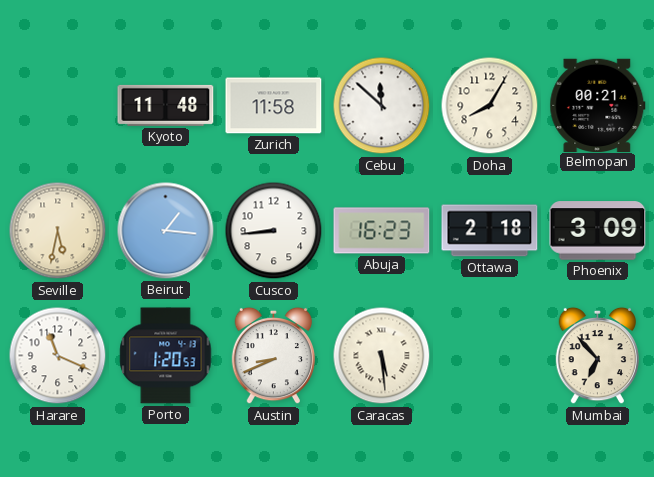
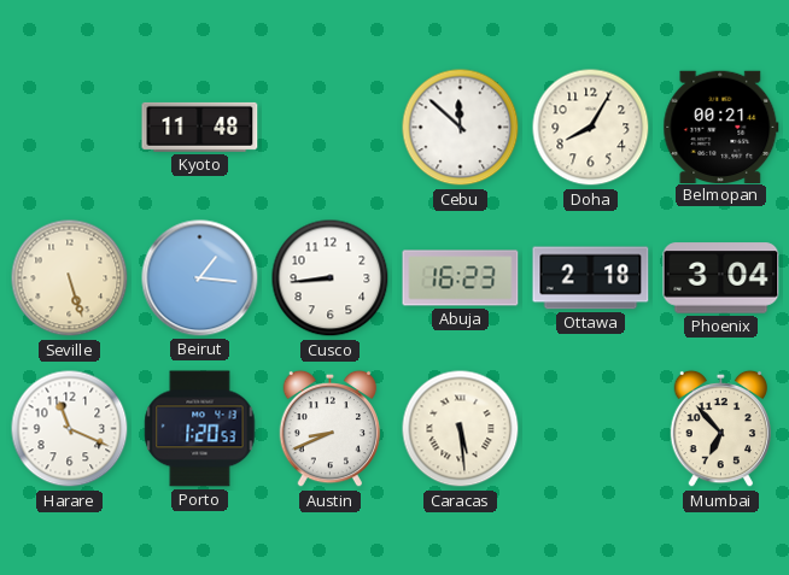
Zurich: 11:58 -> none (274, 106)
Seville: 5:32 -> 5:27 (70, 278)
Phoenix: 3:09 -> 3:04 (721, 278)
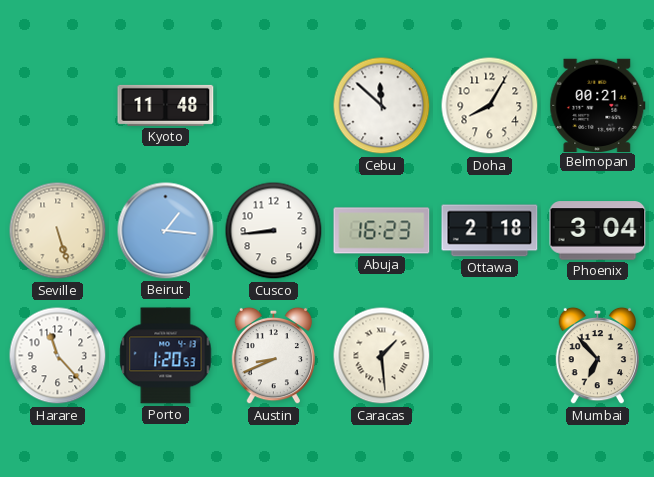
Harare: 11:19 -> 11:23 (58, 356)
Caracas: 5:29 -> 1:29 (382, 356)
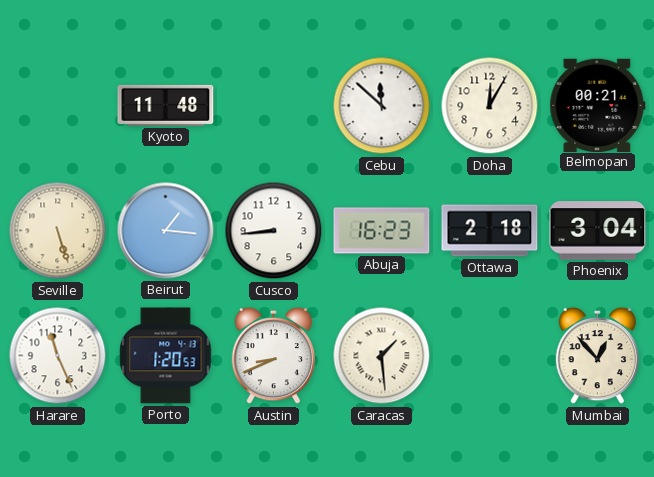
Doha: 8:05 -> 12:05 (490, 106)
Harare: 11:23 -> 11:26 (58, 356)
Mumbai: 6:53 -> 12:53 (597, 356)
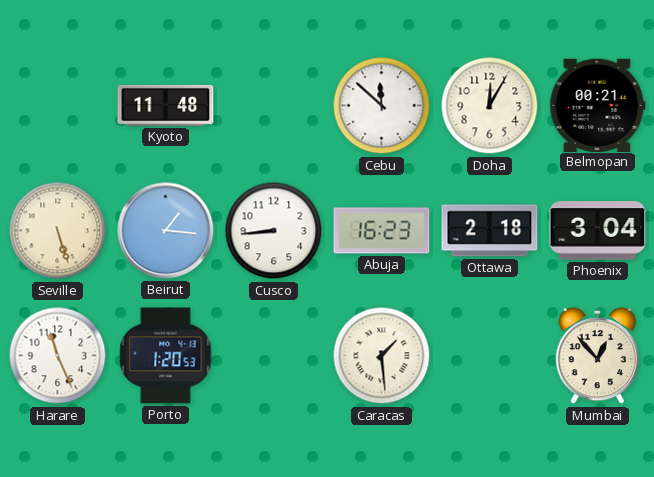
Austin: 8:41 -> none (273, 356)
